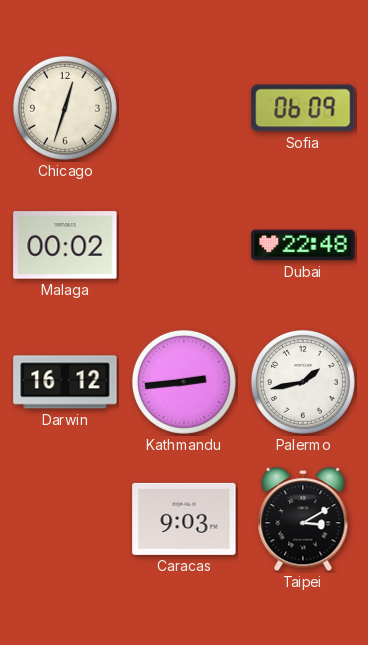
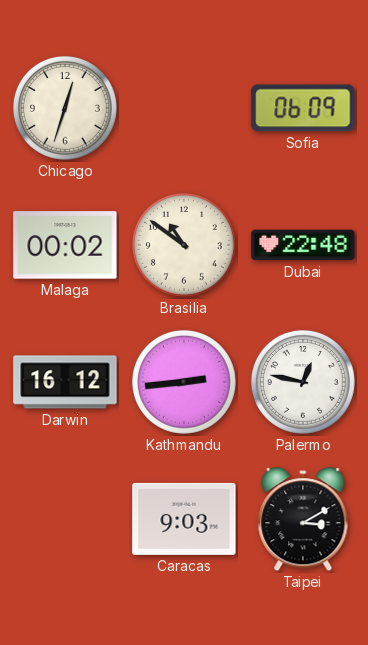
Brasilia: none -> 10:51 (184, 245)
Palermo: 1:43 -> 12:47 (303, 382)
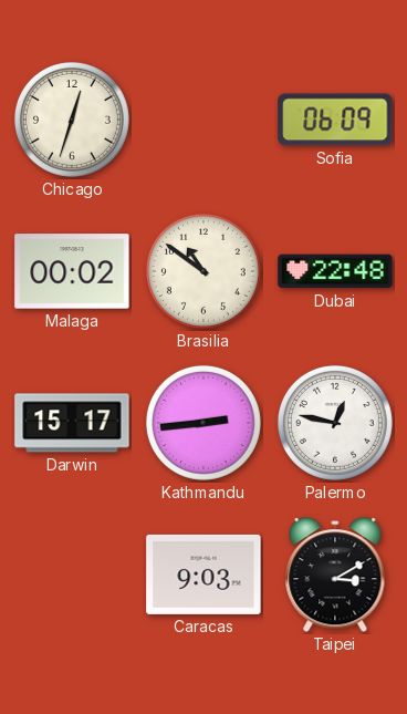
Darwin: 16:12 -> 15:17 (72, 423)
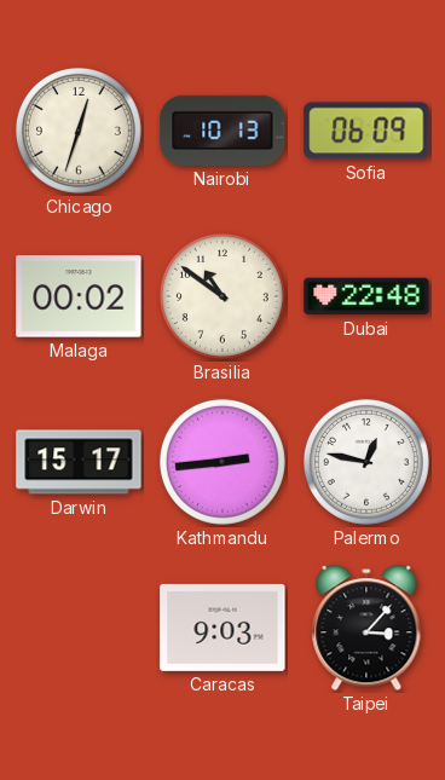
Nairobi: none -> 10:13 (223, 131)
Taipei: 3:10 -> 3:07 (366, 629)
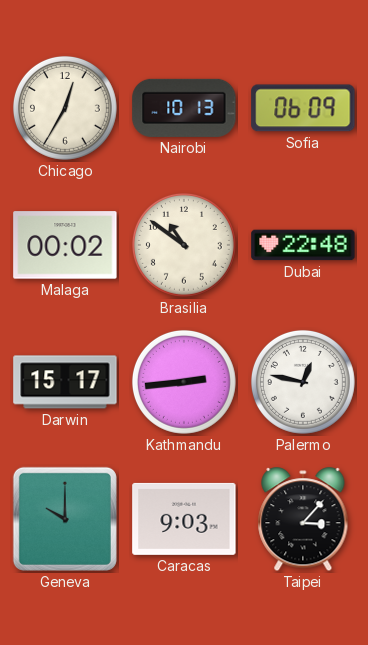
Chicago: 12:33 -> 12:35 (65, 108)
Geneva: none -> 10:00 (65, 519)
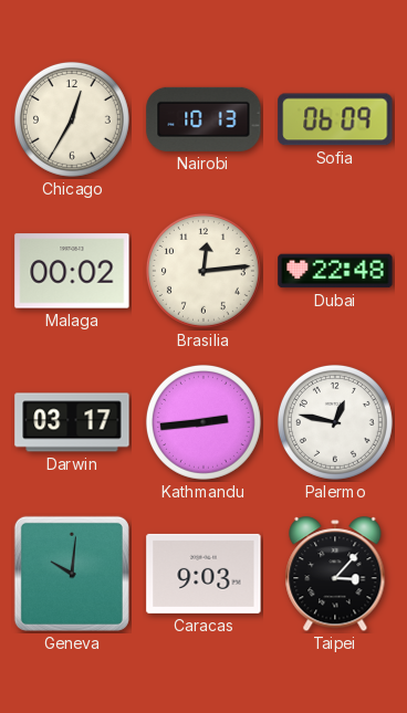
Brasilia: 10:51 -> 12:14 (203, 271)
Darwin: 15:17 -> 03:17 (72, 422)
Geneva: 10:00 -> 10:01 (72, 574)
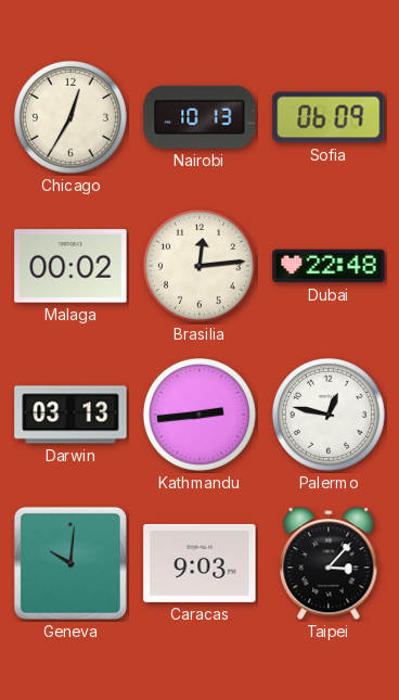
Darwin: 03:17 -> 03:13 (70, 415)
